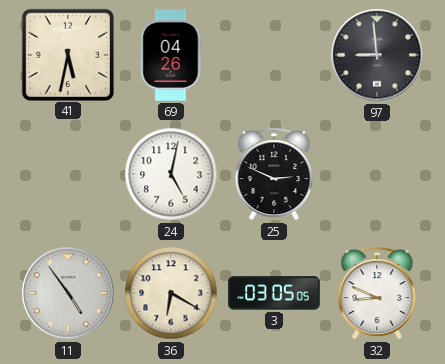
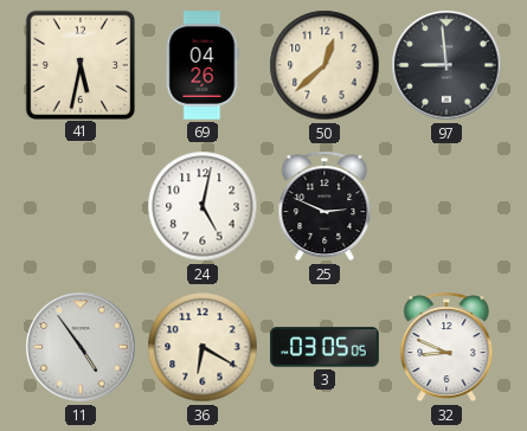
50: none -> 12:38 (324, 65)
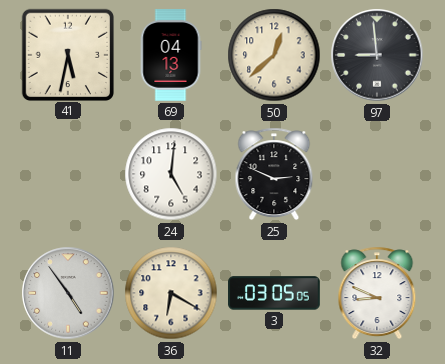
69: 04:26 -> 04:13 (171, 55)
24: 5:02 -> 5:01 (171, 174)
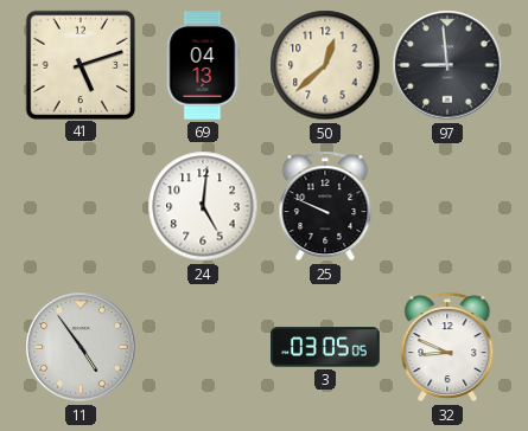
41: 5:32 -> 5:12 (79, 64)
25: 2:49 -> 9:49 (325, 206)
36: 6:20 -> none (171, 293)
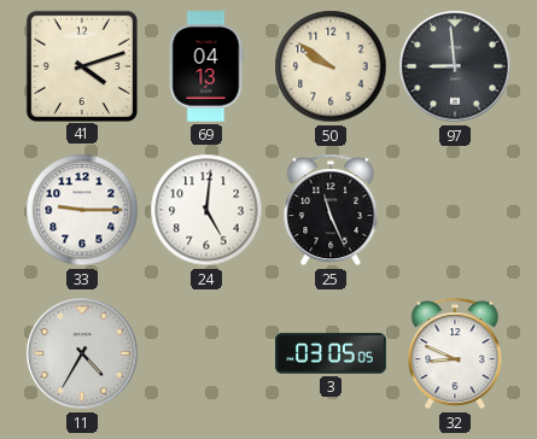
41: 5:12 -> 4:12 (81, 65)
50: 12:38 -> 9:51 (331, 66)
33: none -> 9:15 (82, 210)
25: 9:49 -> 11:26 (331, 210)
11: 4:54 -> 4:35 (82, 353)
